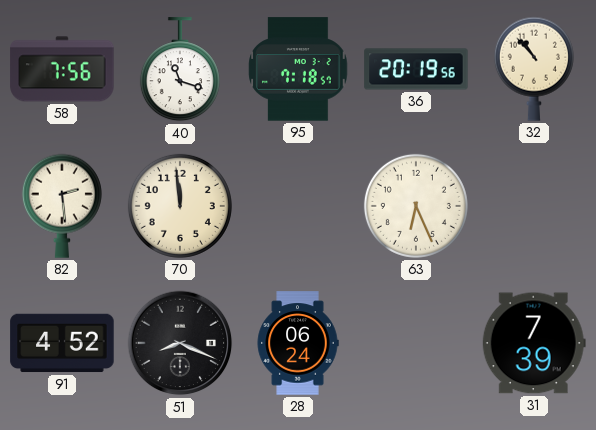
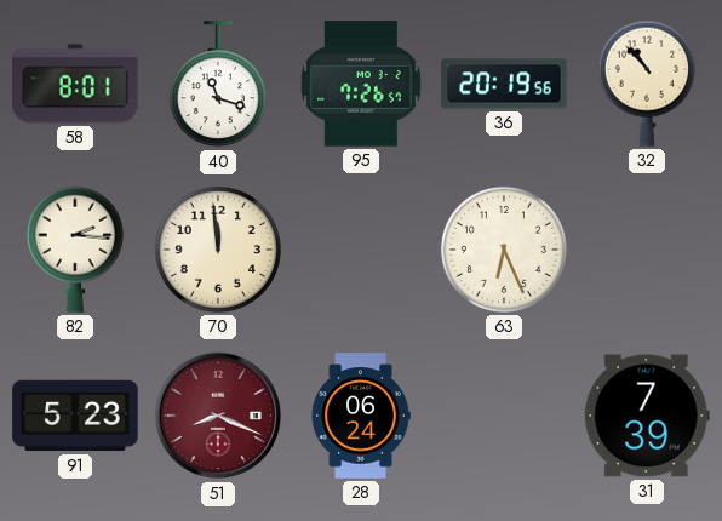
58: 7:56 -> 8:01 (75, 84)
95: 7:18 -> 7:26 (361, 84)
82: 2:29 -> 2:16 (75, 250)
91: 4:52 -> 5:23 (75, 416)
51 dial: black -> burgundy (218, 416)
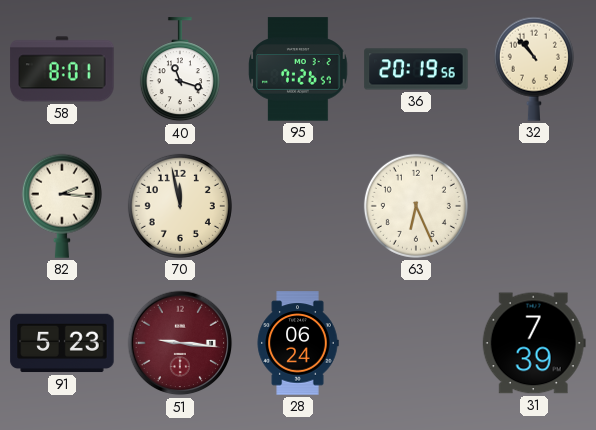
70: 11:59 -> 11:58 (180, 206)
51: 8:19 -> 9:16 (180, 343)
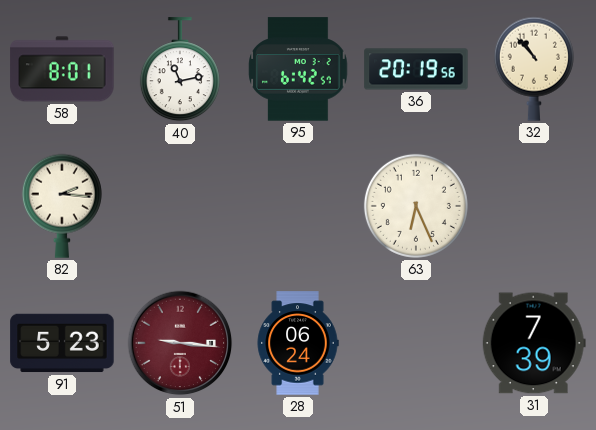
40: 11:18 -> 11:13 (180, 70)
95: 7:26 -> 6:42 (298, 69)
70: 11:58 -> none (180, 206)
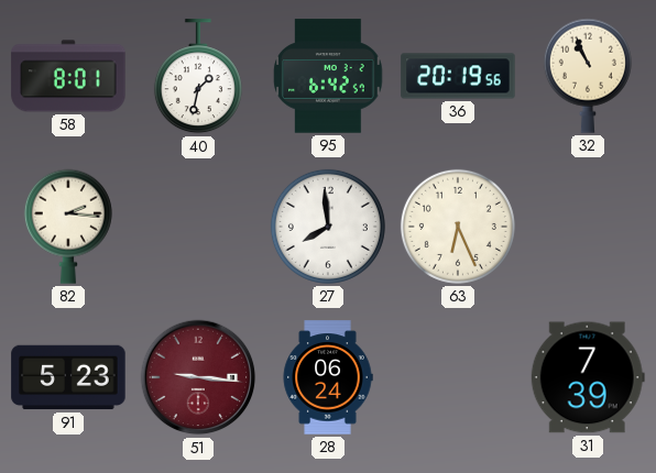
40: 11:13 -> 1:32 (198, 77)
32: 10:53 -> 10:56 (588, 76)
27: none -> 7:59 (328, 227)
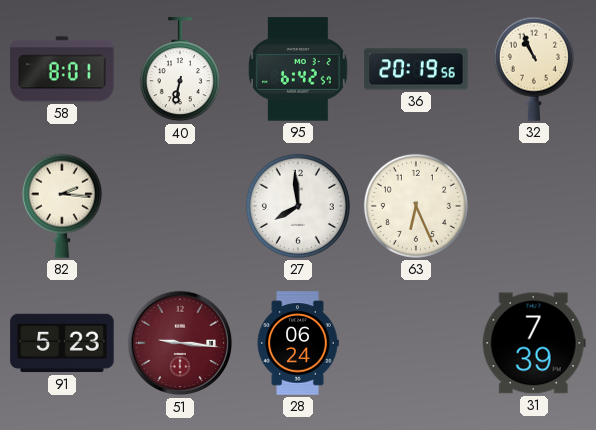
40: 1:32 -> 6:32 (180, 70)
